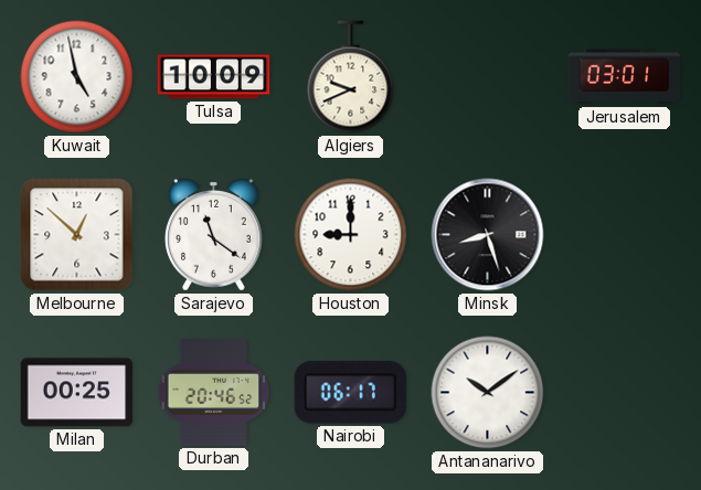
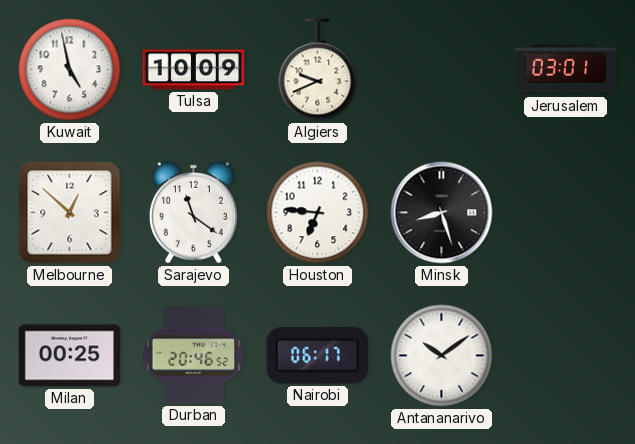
Houston: 9:00 -> 6:46 (318, 213)
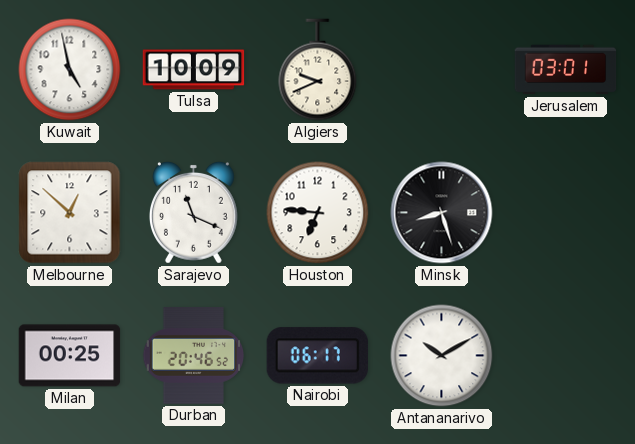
Sarajevo: 11:21 -> 11:19 (193, 212)
Antananarivo: 10:09 -> 10:10 (442, 356)
